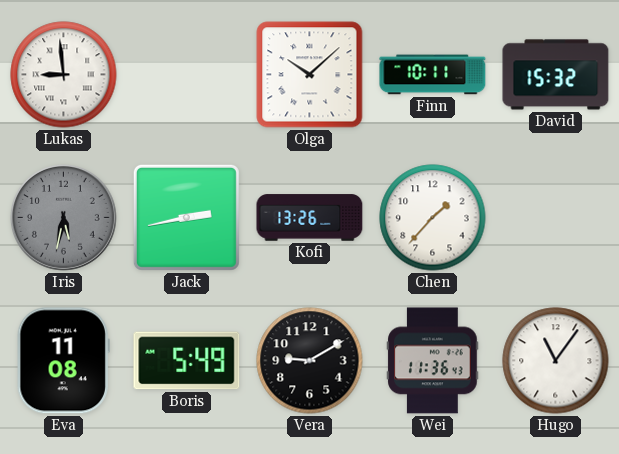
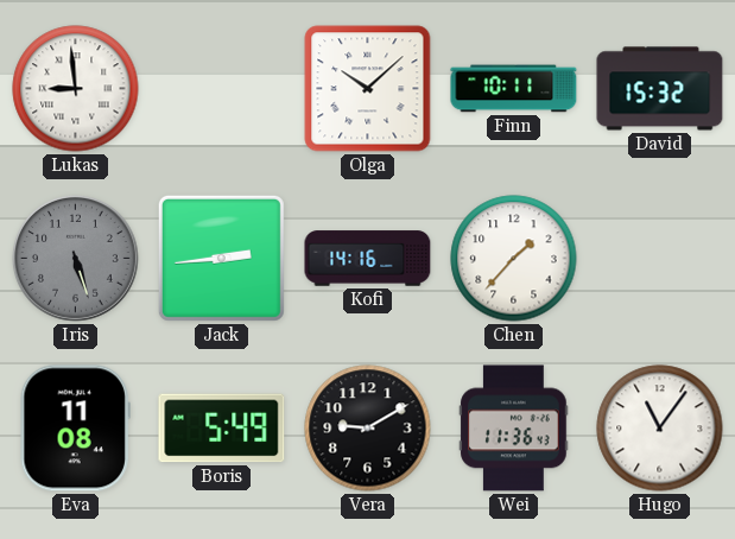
Iris: 5:32 -> 5:27 (75, 258)
Jack: 2:43 -> 2:44 (221, 258)
Kofi: 13:26 -> 14:16 (368, 259)
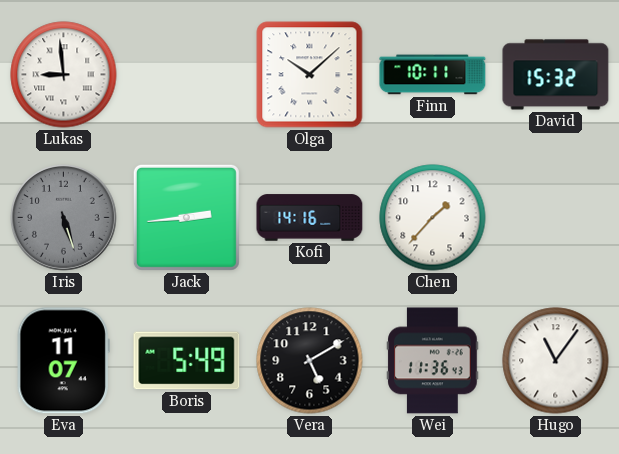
Eva: 11:08 -> 11:07 (63, 361)
Vera: 9:10 -> 5:10 (310, 361)
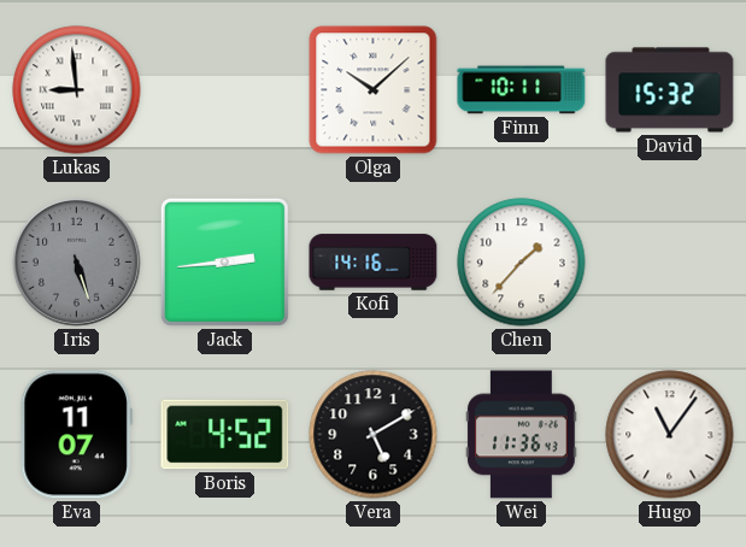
Boris: 5:49 -> 4:52 (225, 435)
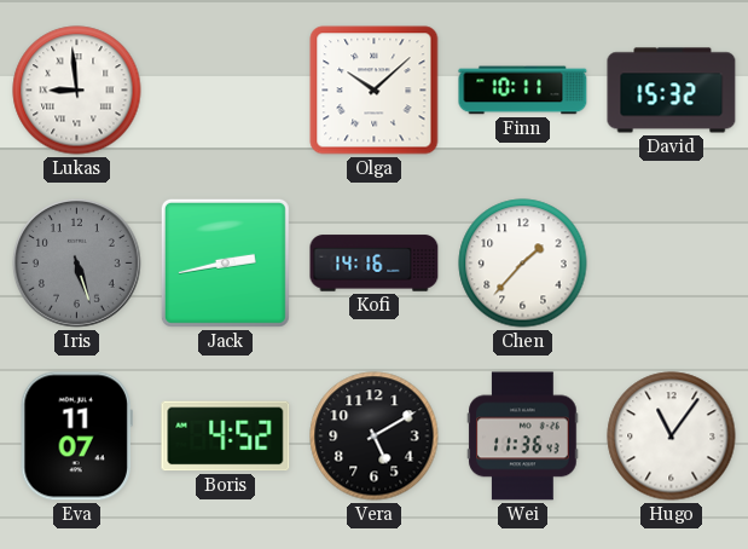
Jack: 2:44 -> 2:43 (225, 262)
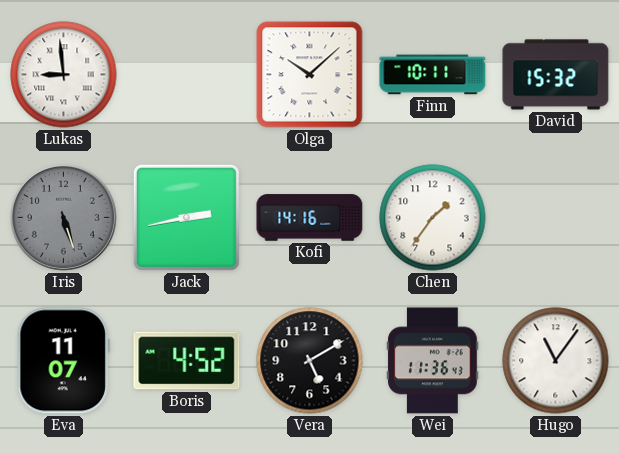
Chen: 1:37 -> 1:36 (433, 218)
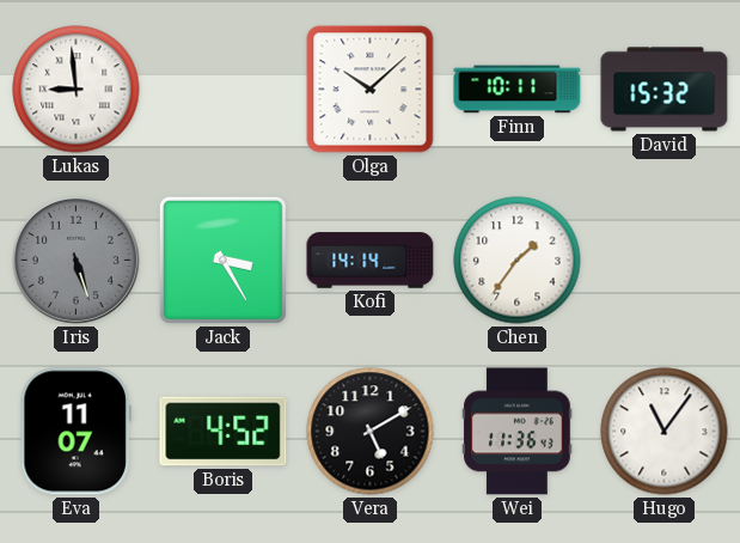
Jack: 2:43 -> 3:25 (222, 260)
Kofi: 14:16 -> 14:14 (371, 261)
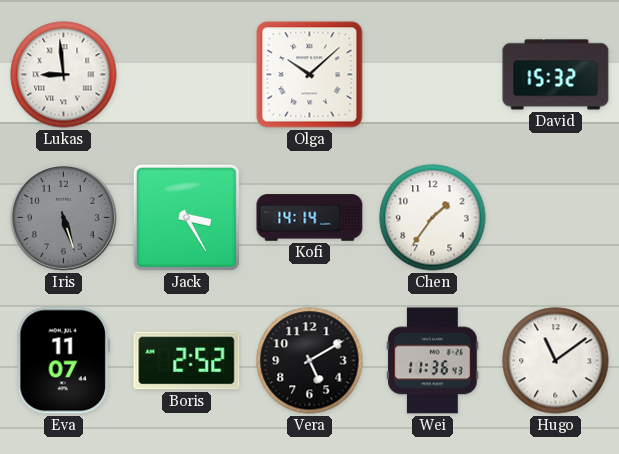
Finn: 10:11 -> none (518, 90)
Boris: 4:52 -> 2:52 (187, 361)
Hugo: 11:06 -> 11:09 (556, 361)
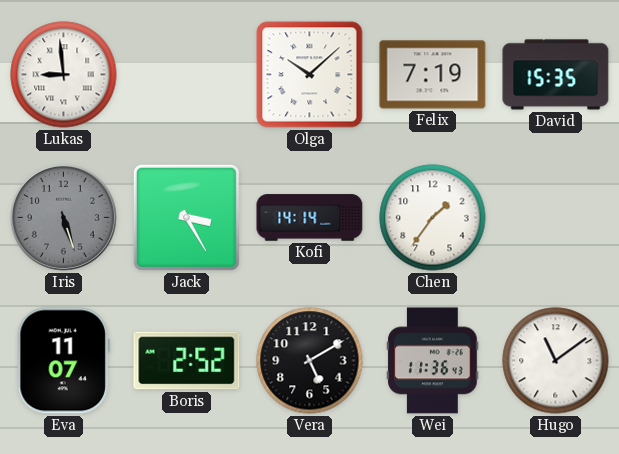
Felix: none -> 7:19 (433, 75)
David: 15:32 -> 15:35 (556, 75)
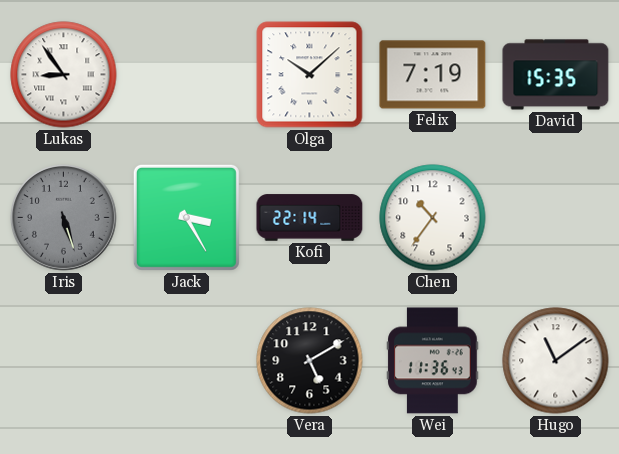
Lukas: 8:59 -> 8:54 (64, 75)
Kofi: 14:14 -> 22:14 (310, 218)
Chen: 1:36 -> 10:36 (433, 218)
Eva: 11:07 -> none (63, 361)
Boris: 2:52 -> none (187, 361)
